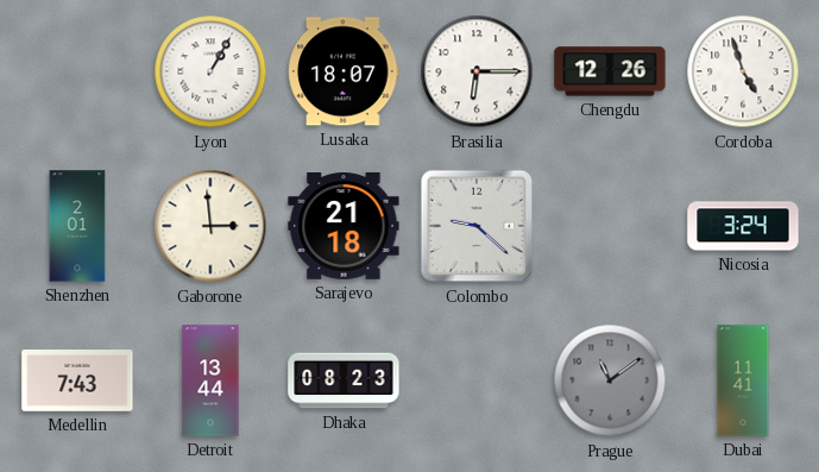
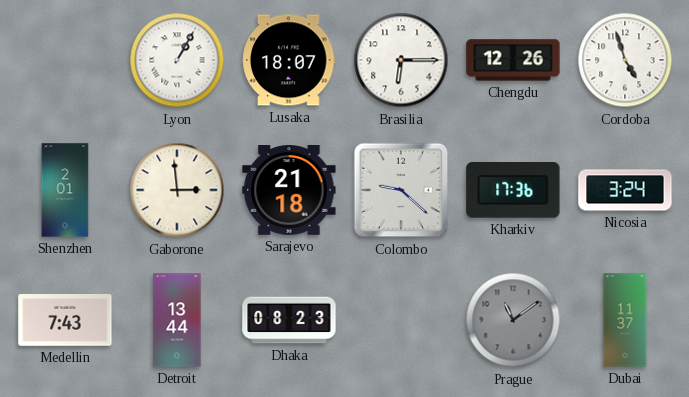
Kharkiv: none -> 17:36 (513, 190)
Dubai: 11:41 -> 11:37 (625, 320)
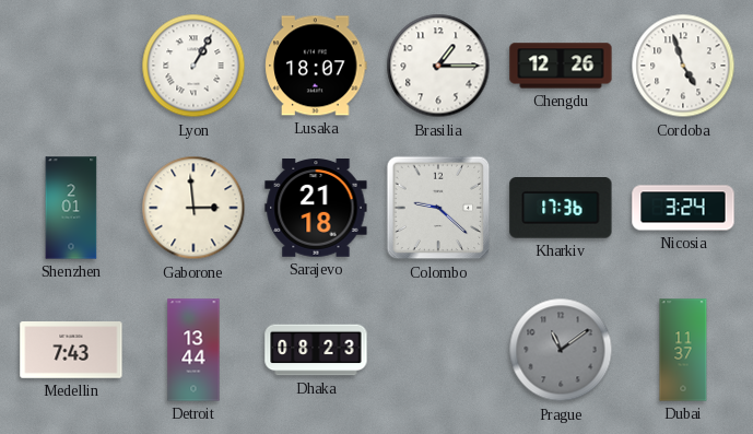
Brasilia: 6:15 -> 1:15 (438, 66)
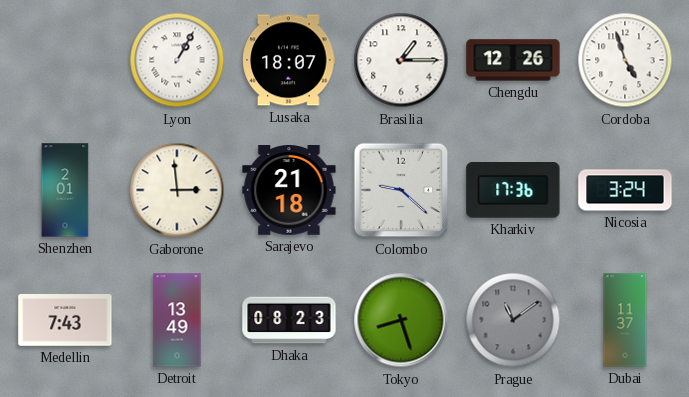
Detroit: 13:44 -> 13:49 (177, 320)
Tokyo: none -> 8:27 (401, 320)
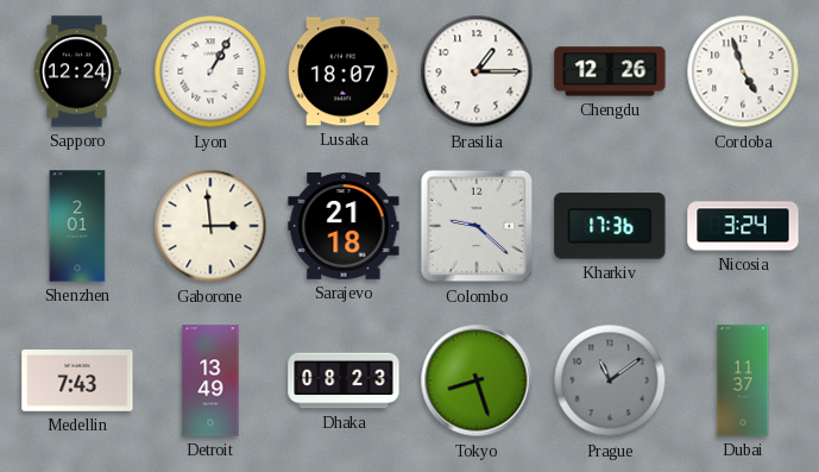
Sapporo: none -> 12:24 (77, 71)
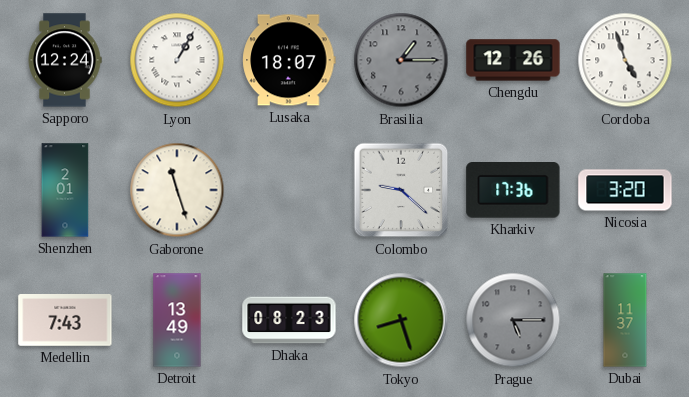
Brasilia dial: white -> grey (401, 60)
Gaborone: 2:59 -> 11:27 (177, 190)
Sarajevo: 21:18 -> none (344, 227)
Nicosia: 3:24 -> 3:20 (625, 190)
Prague: 11:09 -> 5:15 (513, 320)
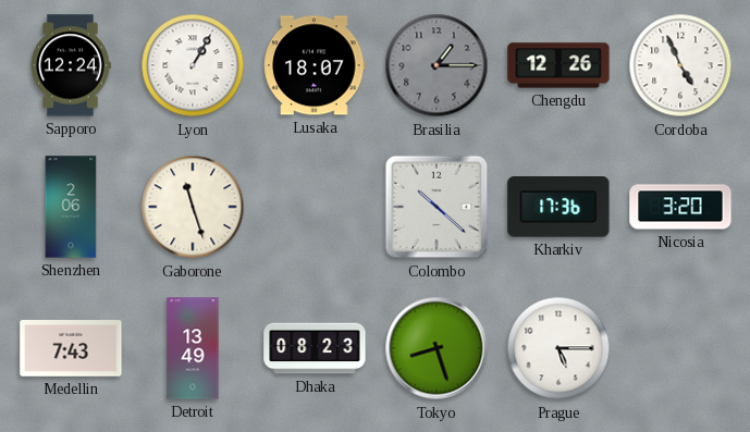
Cordoba: 4:57 -> 4:56 (680, 65)
Shenzhen: 2:01 -> 2:06 (71, 207)
Colombo: 9:22 -> 10:22 (437, 207)
Prague dial: grey -> white (558, 348)
Dubai: 11:37 -> none (625, 320)
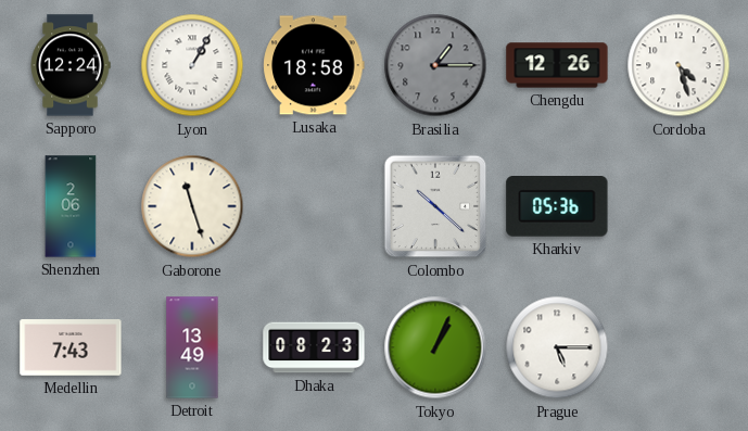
Lusaka: 18:07 -> 18:58 (314, 65)
Cordoba: 4:56 -> 4:27 (679, 65)
Kharkiv: 17:36 -> 05:36 (557, 206)
Nicosia: 3:20 -> none (680, 207)
Tokyo: 8:27 -> 1:04 (435, 347)
